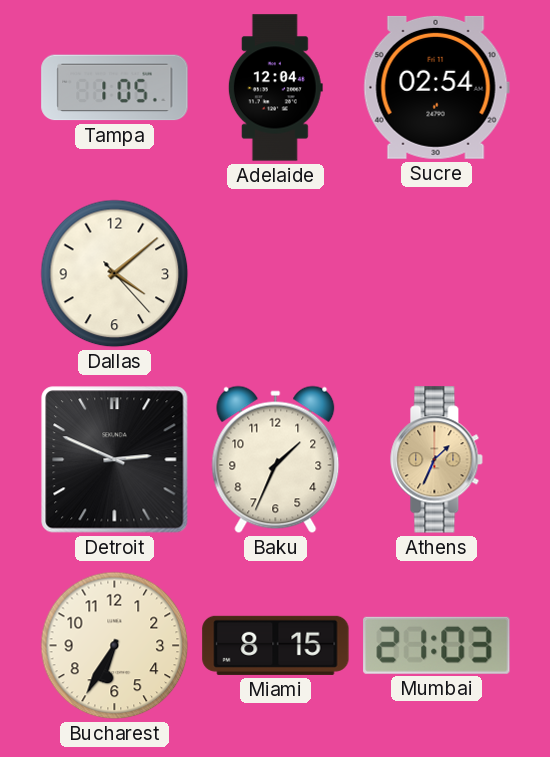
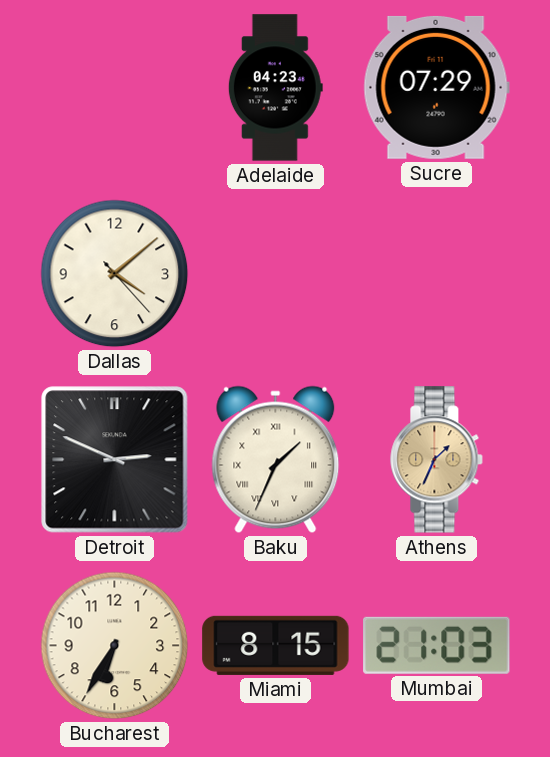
Tampa: 1:05 -> none (115, 88)
Adelaide: 12:04 -> 04:23 (275, 88)
Sucre: 02:54 -> 07:29 (436, 87)
Baku numerals: Arabic -> Roman (276, 460)
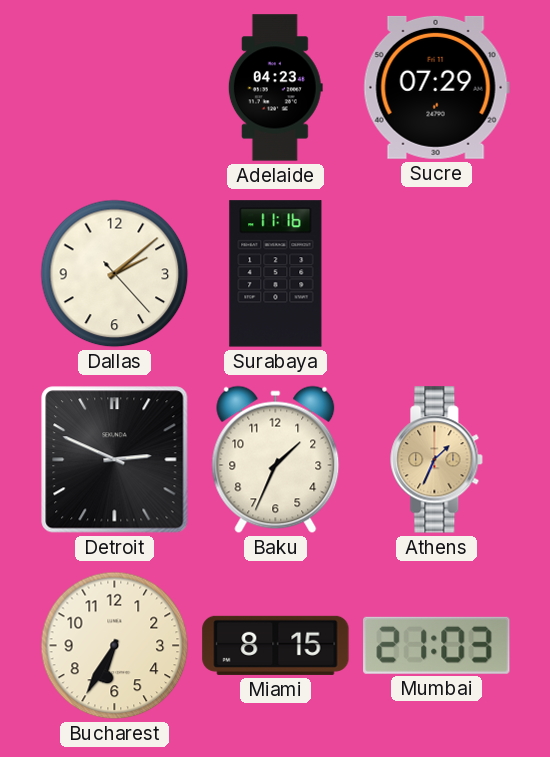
Dallas: 4:08 -> 2:08 (115, 274)
Surabaya: none -> 11:16 (276, 274)
Baku numerals: Roman -> Arabic (276, 460)
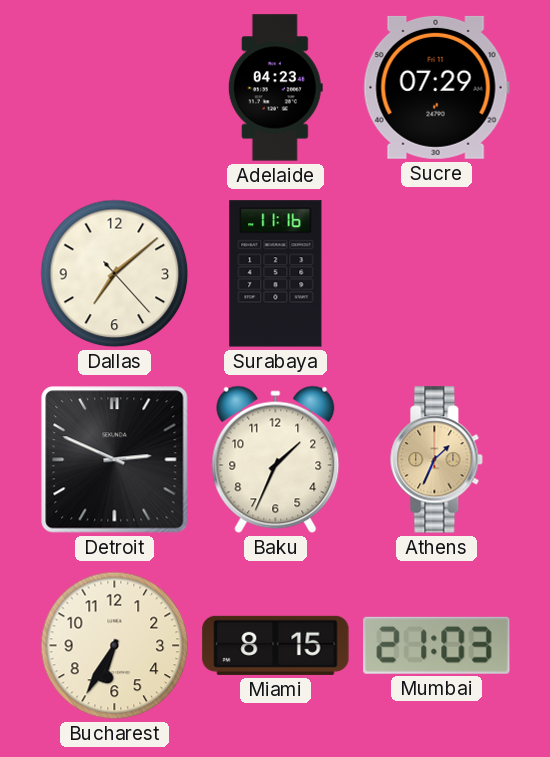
Dallas: 2:08 -> 7:08 (115, 274)
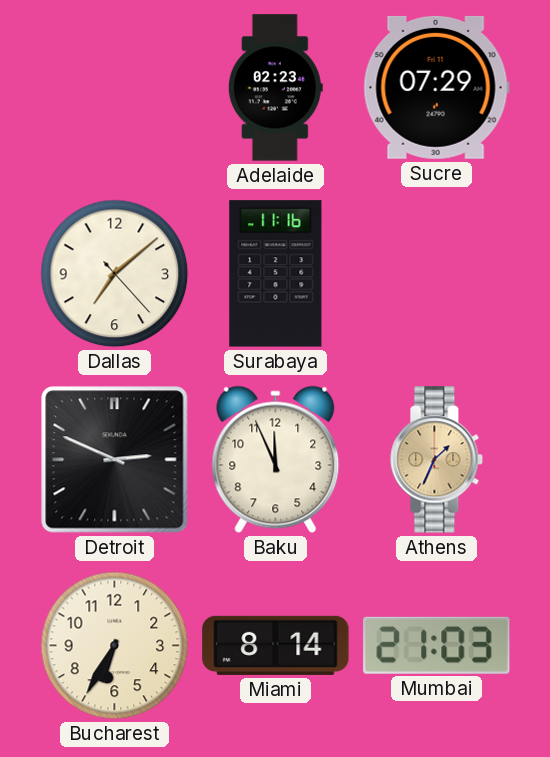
Adelaide: 04:23 -> 02:23 (275, 88)
Baku: 1:34 -> 11:56 (276, 460)
Miami: 8:15 -> 8:14 (276, 645)
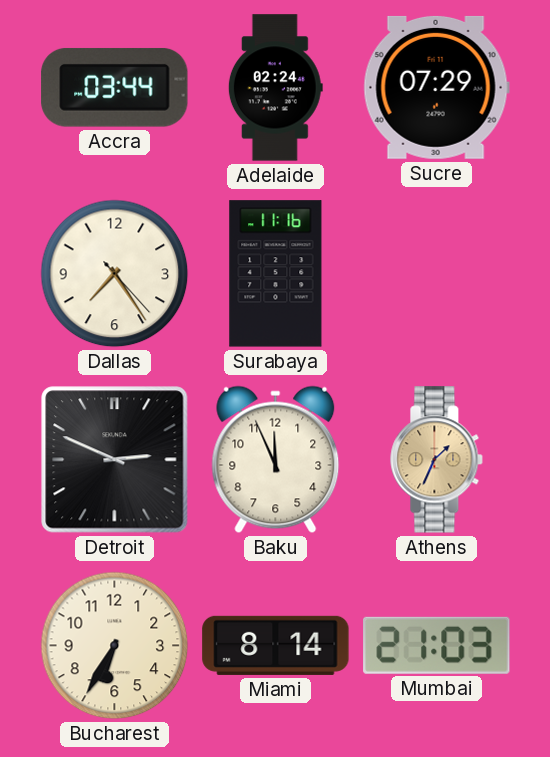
Accra: none -> 03:44 (115, 87)
Adelaide: 02:23 -> 02:24 (275, 88)
Dallas: 7:08 -> 7:24 (115, 274)
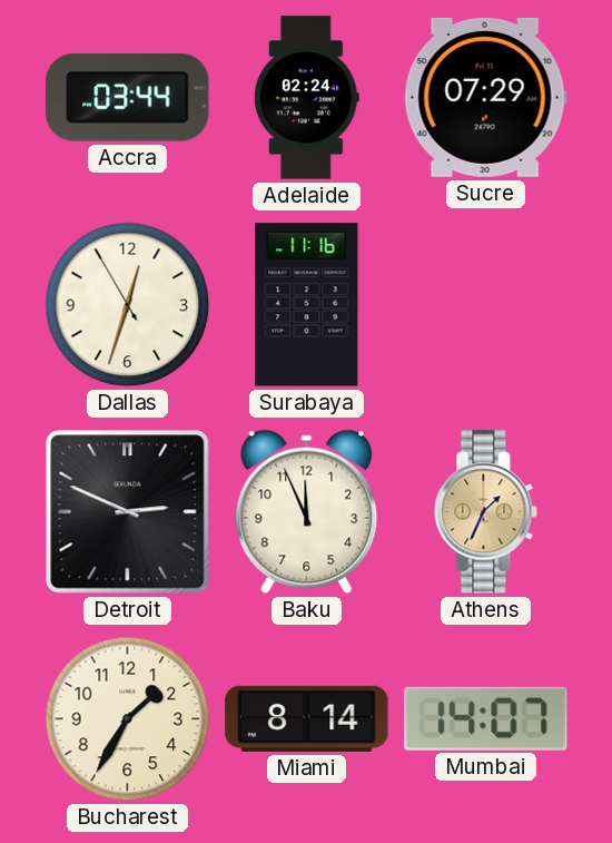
Dallas: 7:24 -> 12:32 (128, 305)
Bucharest: 6:35 -> 1:35 (128, 719)
Mumbai: 21:03 -> 14:07 (486, 718)
